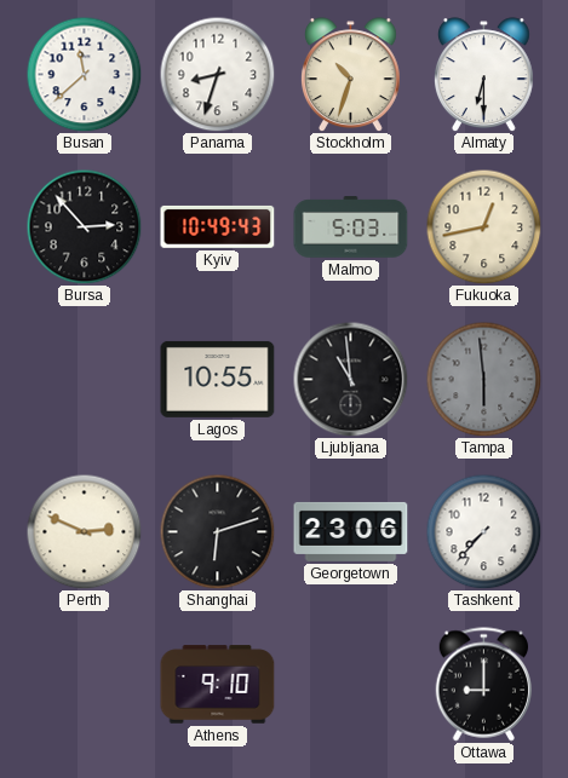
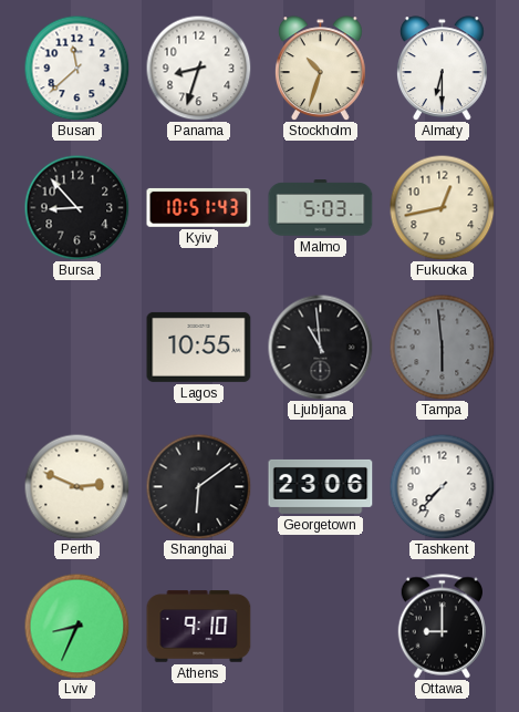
Bursa: 2:53 -> 8:53 (76, 207)
Kyiv: 10:49 -> 10:51 (199, 207)
Shanghai: 6:12 -> 6:09 (198, 486)
Lviv: none -> 8:34 (76, 626)
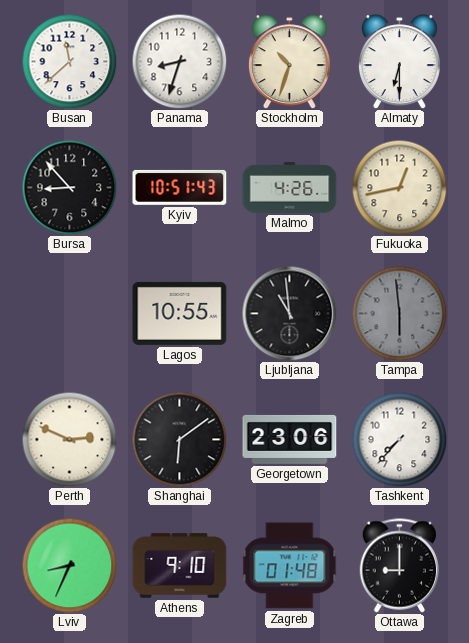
Malmo: 5:03 -> 4:26 (290, 188)
Zagreb: none -> 01:48 (290, 566)
